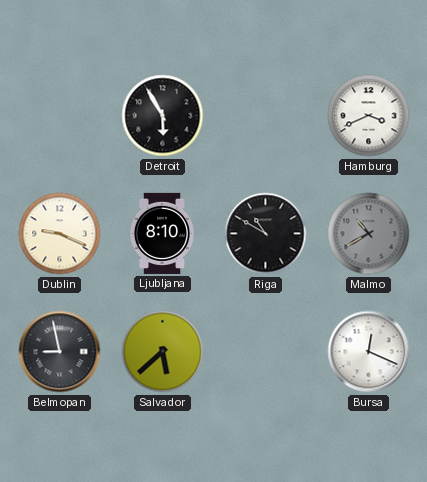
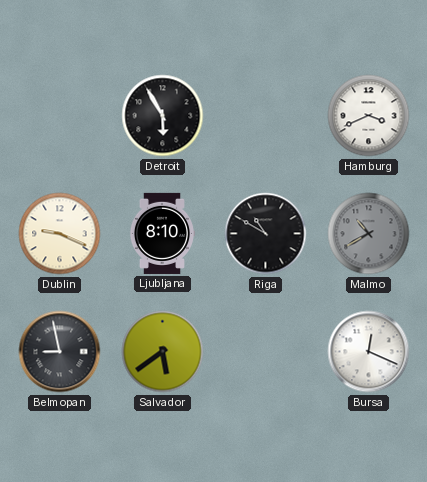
Salvador: 5:38 -> 5:39 (163, 352)
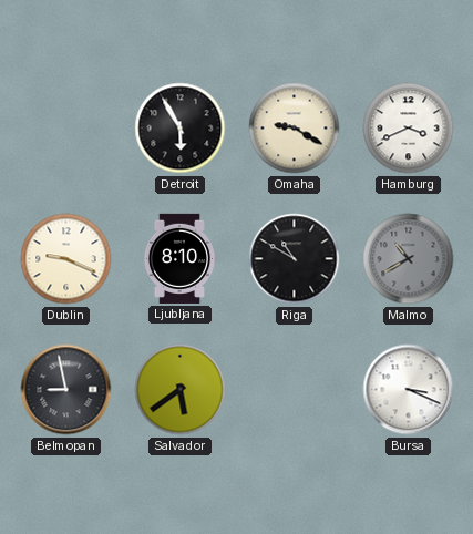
Omaha: none -> 9:20 (295, 129)
Bursa: 12:19 -> 3:19 (409, 390)
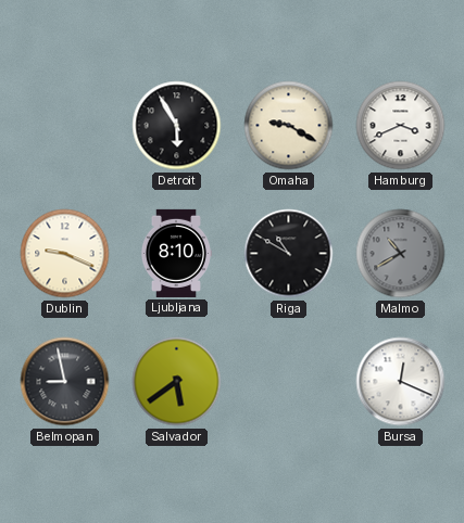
Bursa: 3:19 -> 12:19 (401, 382)
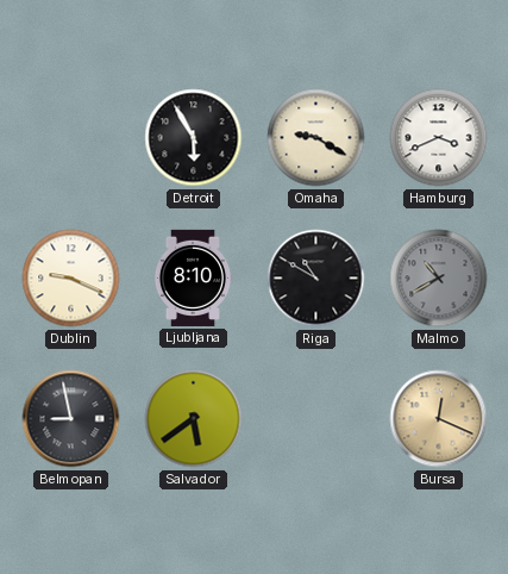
Bursa dial: white -> champagne (439, 419)
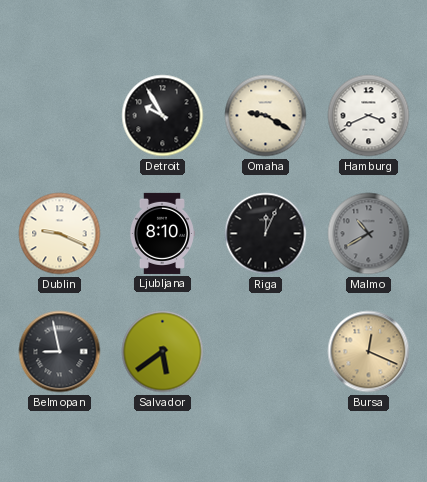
Detroit: 5:55 -> 9:55 (163, 116)
Riga: 10:50 -> 12:04 (266, 234)
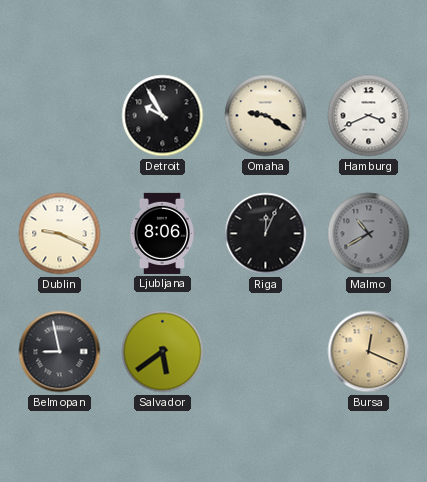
Ljubljana: 8:10 -> 8:06 (161, 233)
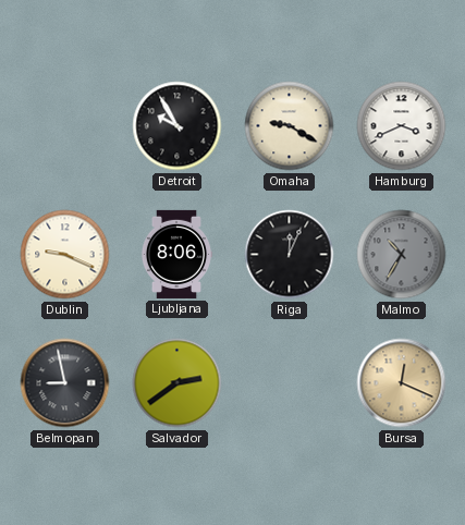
Malmo: 10:40 -> 10:35 (402, 255)
Salvador: 5:39 -> 2:39 (178, 383)
